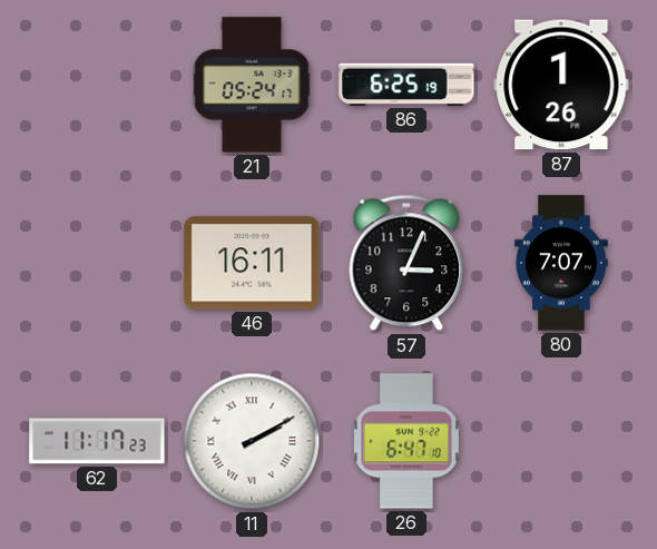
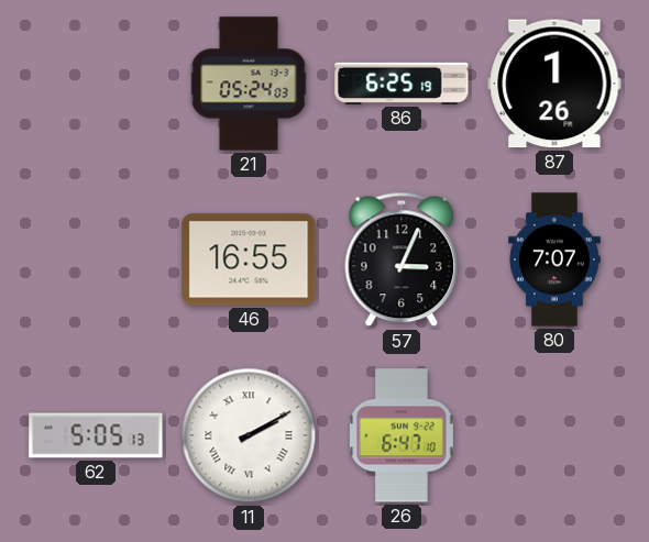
21: 05:24:17 -> 05:24:03 (249, 84)
46: 16:11 -> 16:55 (249, 259)
62: 11:17 -> 5:05 (96, 435)
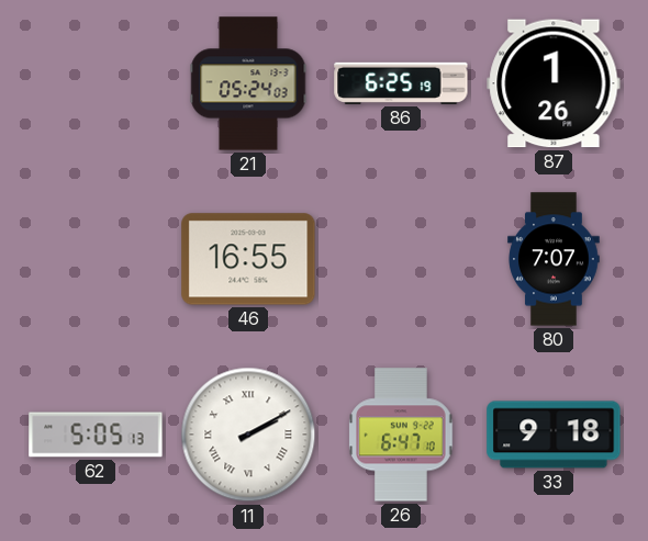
57: 3:04 -> none (402, 259)
33: none -> 9:18 (554, 435)
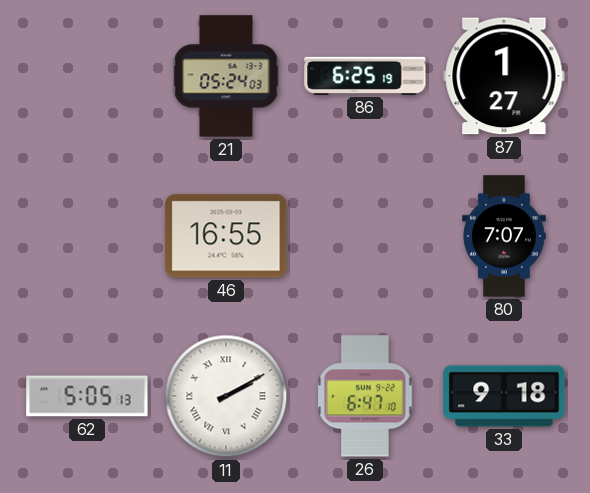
87: 1:26 -> 1:27 (504, 76)
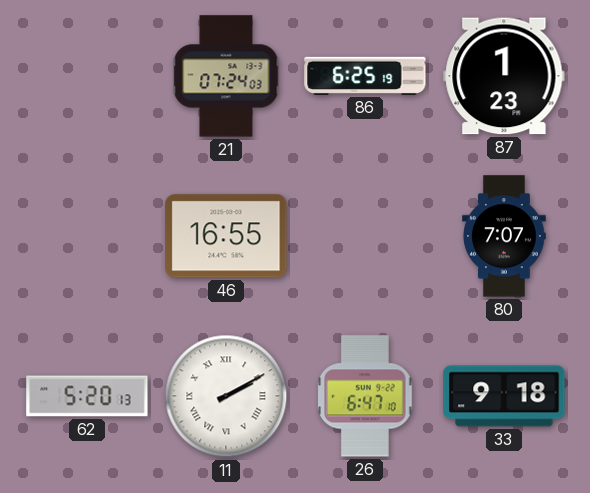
21: 05:24 -> 07:24 (226, 76)
87: 1:27 -> 1:23 (504, 76)
62: 5:05 -> 5:20 (87, 396)
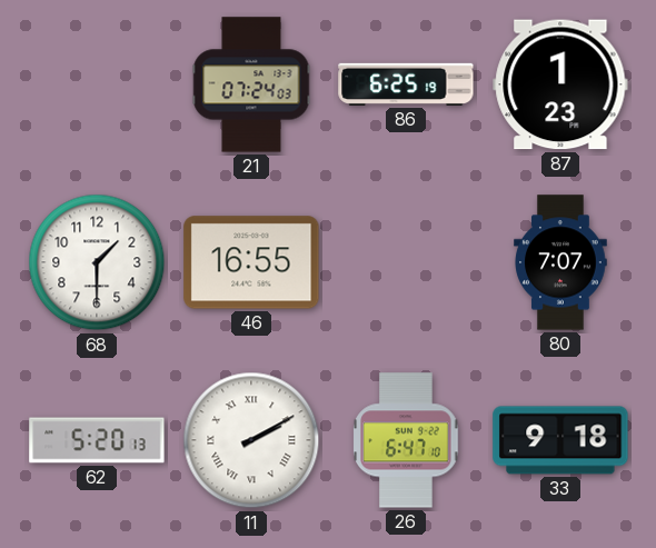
68: none -> 1:30 (97, 262)
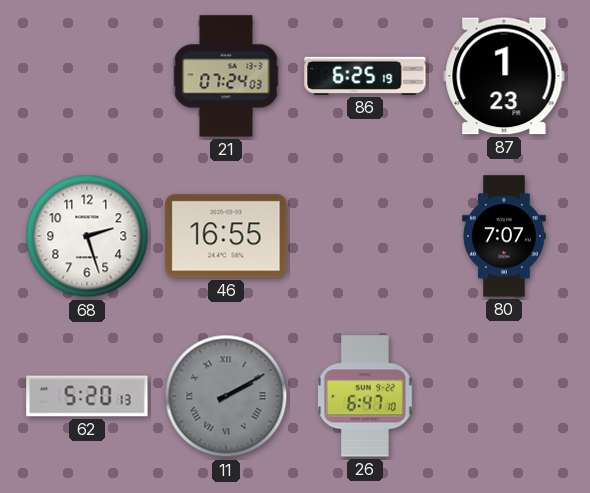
68: 1:30 -> 2:27 (87, 236)
11 dial: white -> grey (226, 396)
33: 9:18 -> none (560, 440)
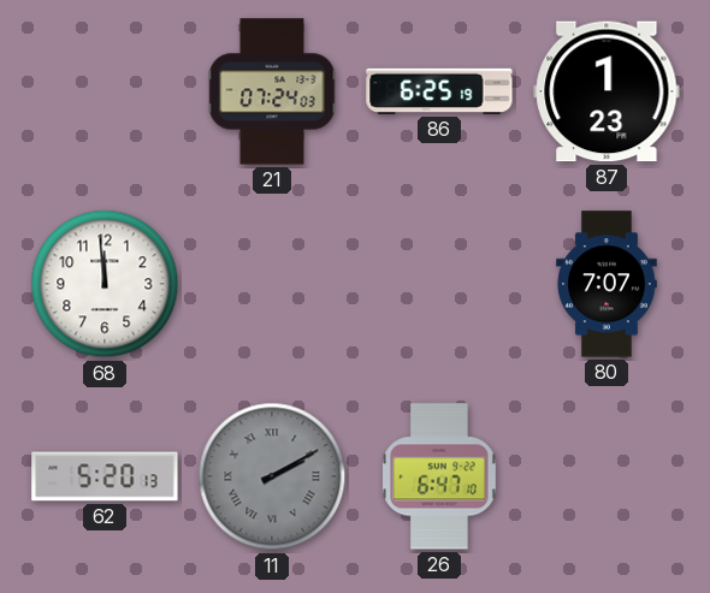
68: 2:27 -> 11:59 (105, 284)
46: 16:55 -> none (226, 236)
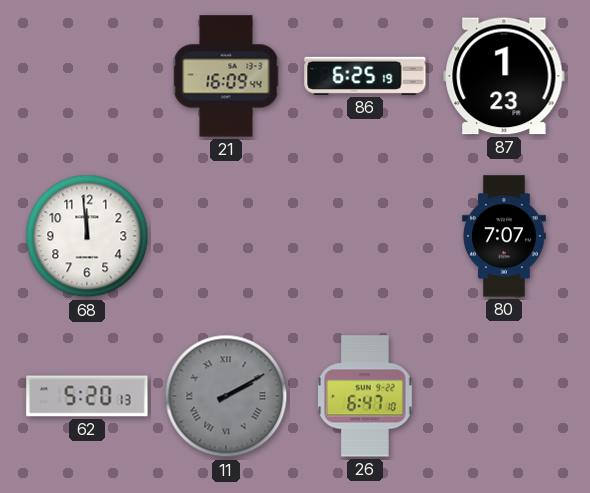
21: 07:24 -> 16:09 (226, 76)
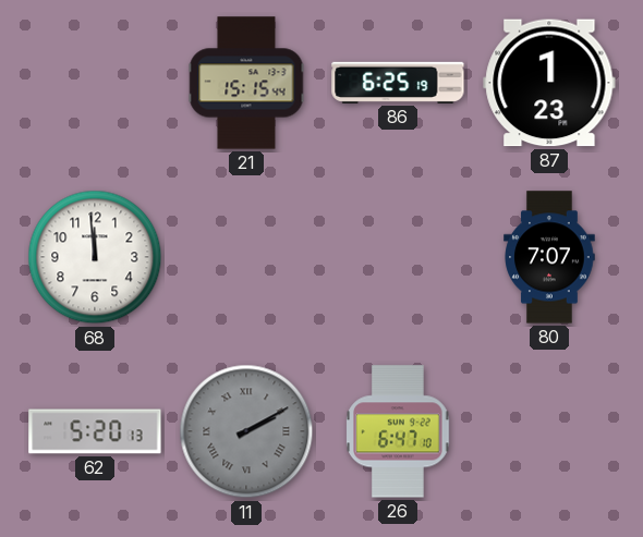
21: 16:09 -> 15:15 (246, 83)
